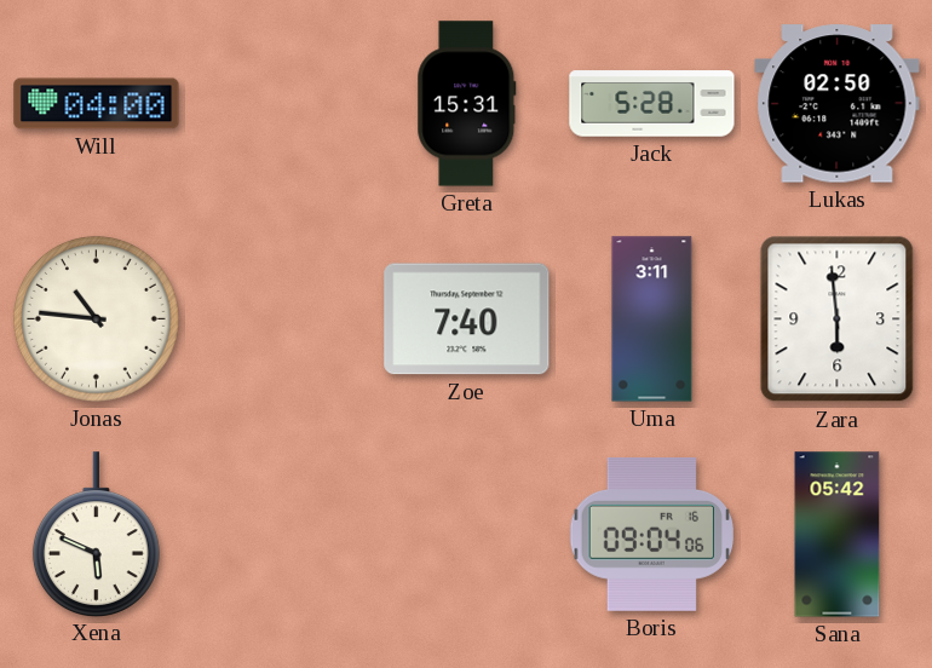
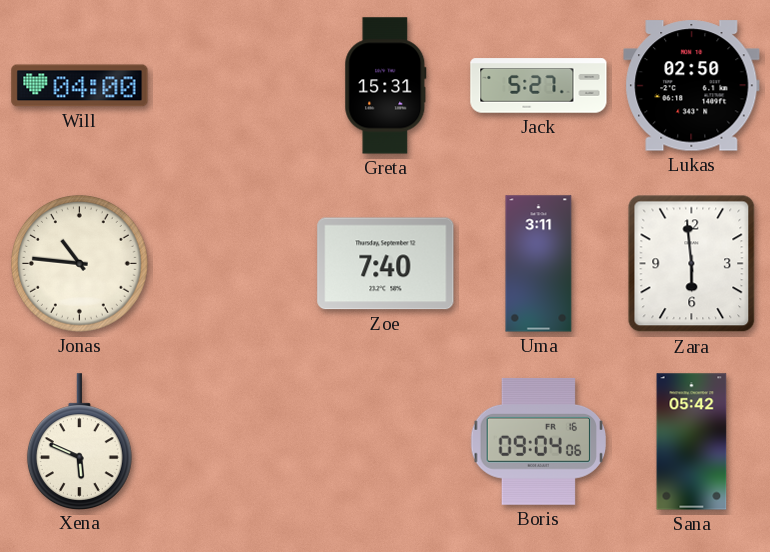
Jack: 5:28 -> 5:27 (539, 86)
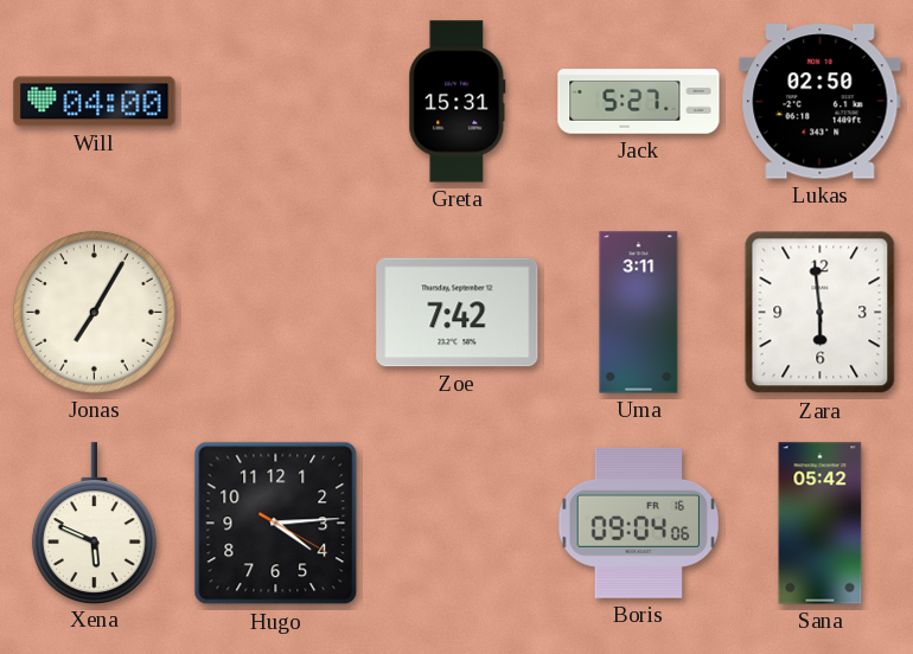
Jonas: 10:46 -> 7:05 (94, 312)
Zoe: 7:40 -> 7:42 (458, 313)
Hugo: none -> 4:14 (276, 524)
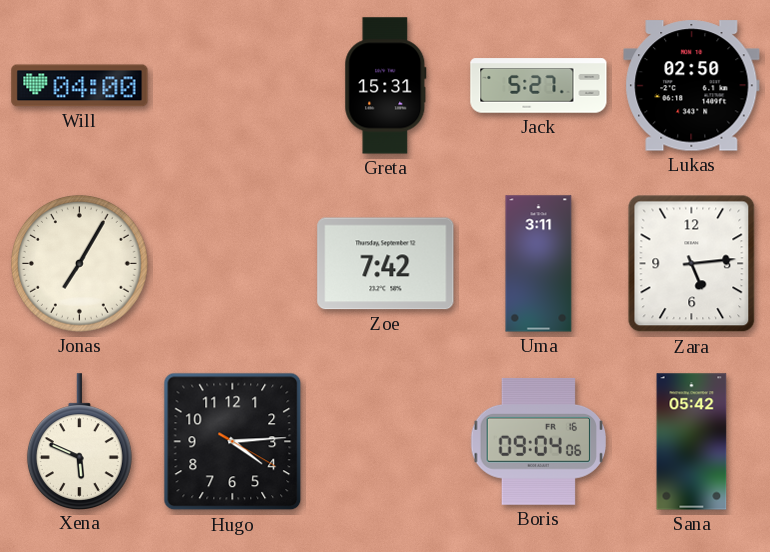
Zara: 5:59 -> 5:14 (692, 264)
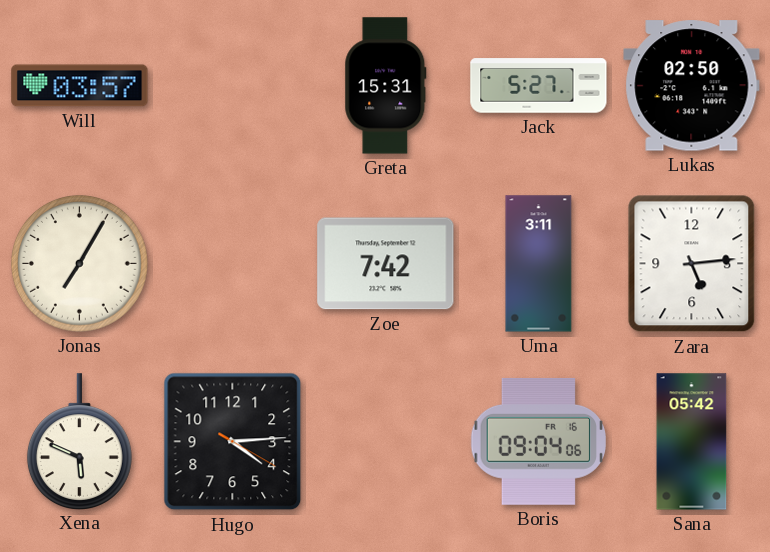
Will: 04:00 -> 03:57 (80, 86)
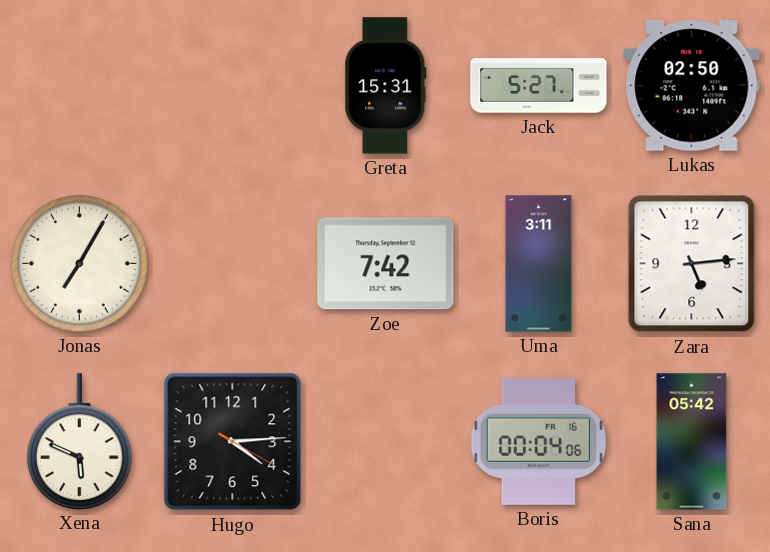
Will: 03:57 -> none (80, 86)
Boris: 09:04 -> 00:04 (539, 441)
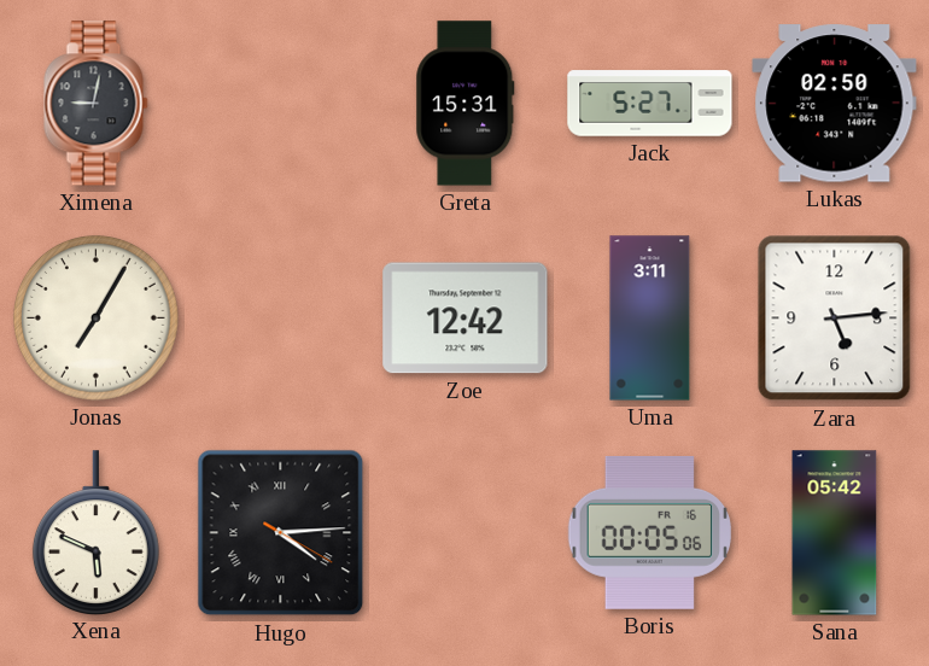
Ximena: none -> 9:02 (97, 104)
Zoe: 7:42 -> 12:42 (466, 319)
Hugo numerals: Arabic -> Roman (281, 533)
Boris: 00:04 -> 00:05 (650, 532)
